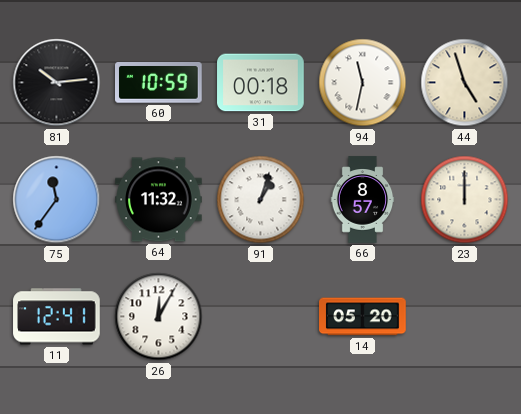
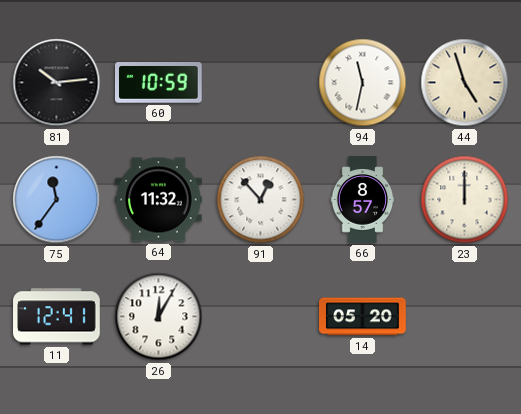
31: 00:18 -> none (261, 83)
91: 1:03 -> 12:53 (261, 200)
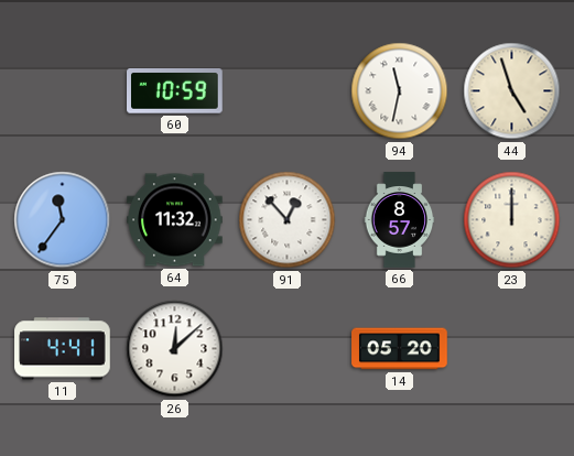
81: 10:14 -> none (57, 83)
11: 12:41 -> 4:41 (63, 349)
26: 12:05 -> 12:08 (175, 349)
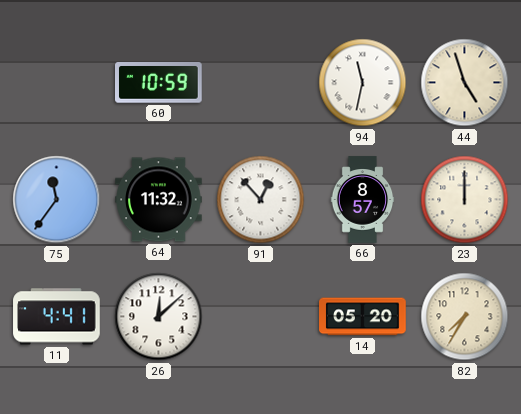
82: none -> 7:35 (465, 317)
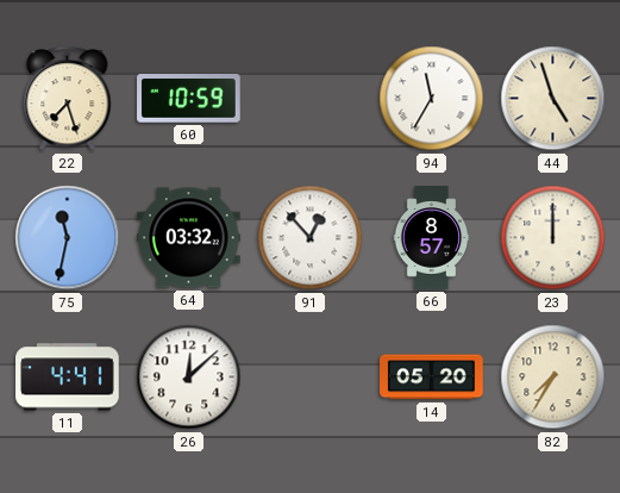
22: none -> 7:27 (68, 99)
94: 11:32 -> 11:35 (432, 99)
75: 11:36 -> 11:32 (68, 238)
64: 11:32 -> 03:32 (189, 238)
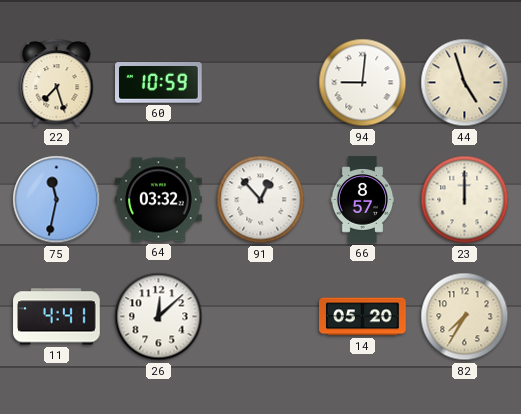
94: 11:35 -> 9:01 (363, 83)
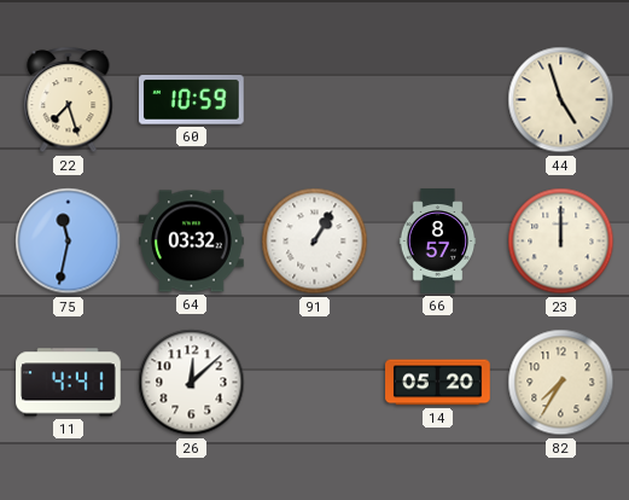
94: 9:01 -> none (363, 83)
91: 12:53 -> 1:05 (315, 242)
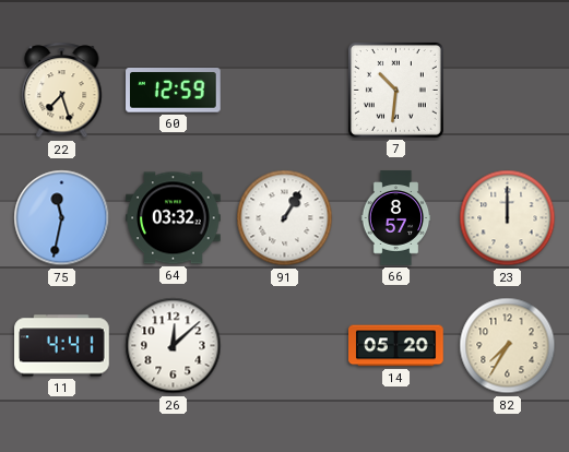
60: 10:59 -> 12:59 (174, 91)
7: none -> 10:31 (395, 90)
44: 4:57 -> none (561, 100)
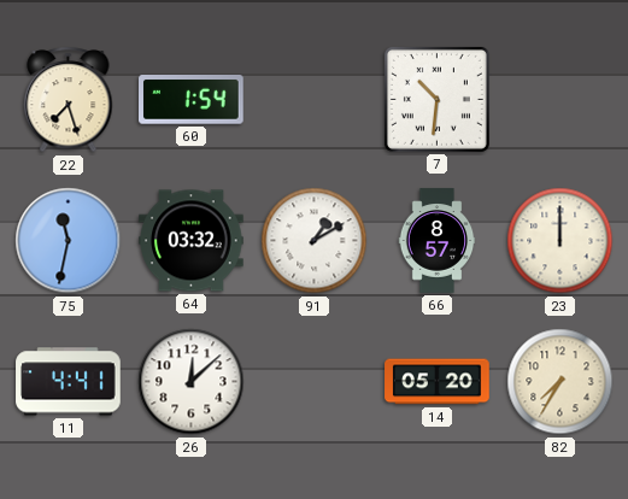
60: 12:59 -> 1:54 (192, 100)
91: 1:05 -> 1:10 (315, 241)
